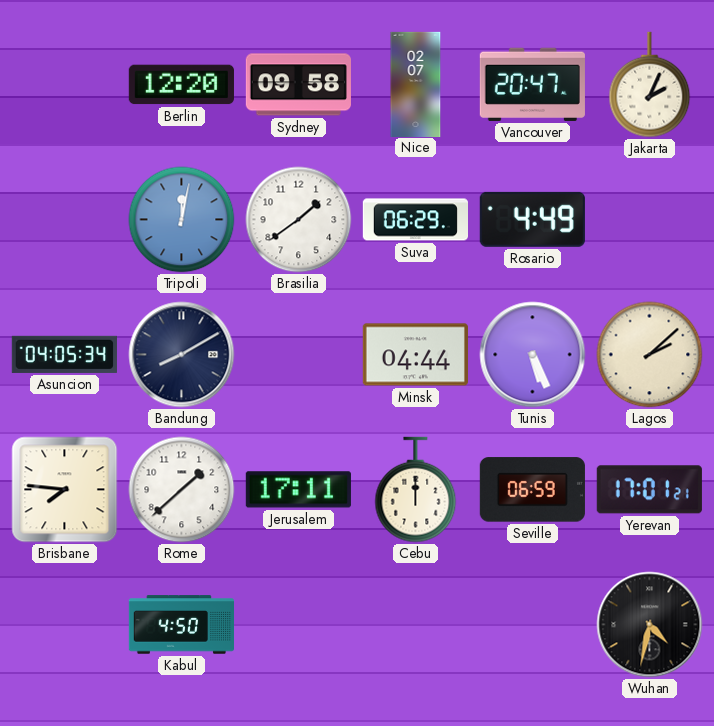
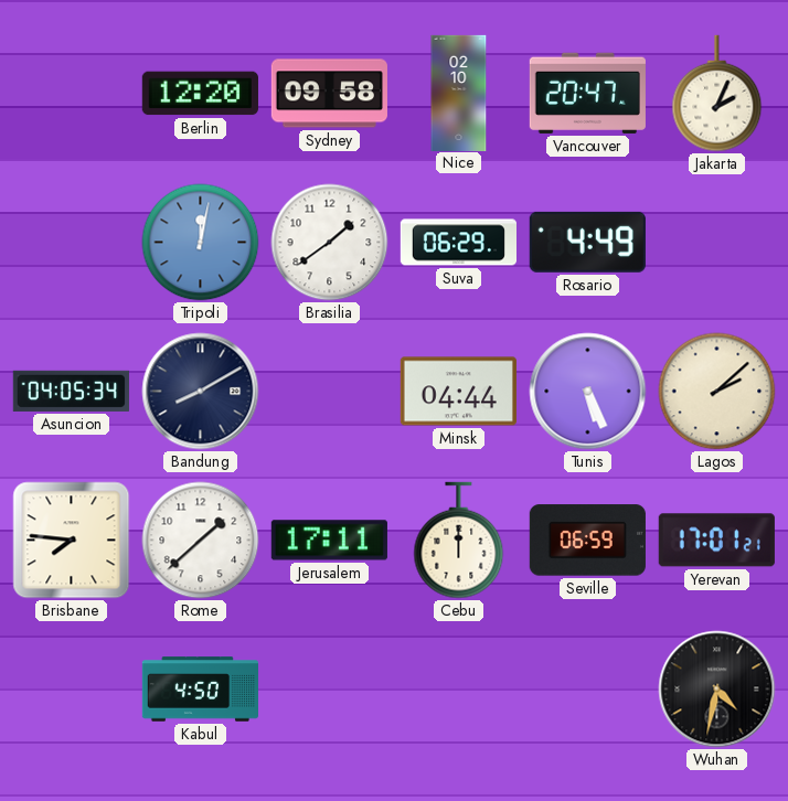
Nice: 02:07 -> 02:10 (459, 93)
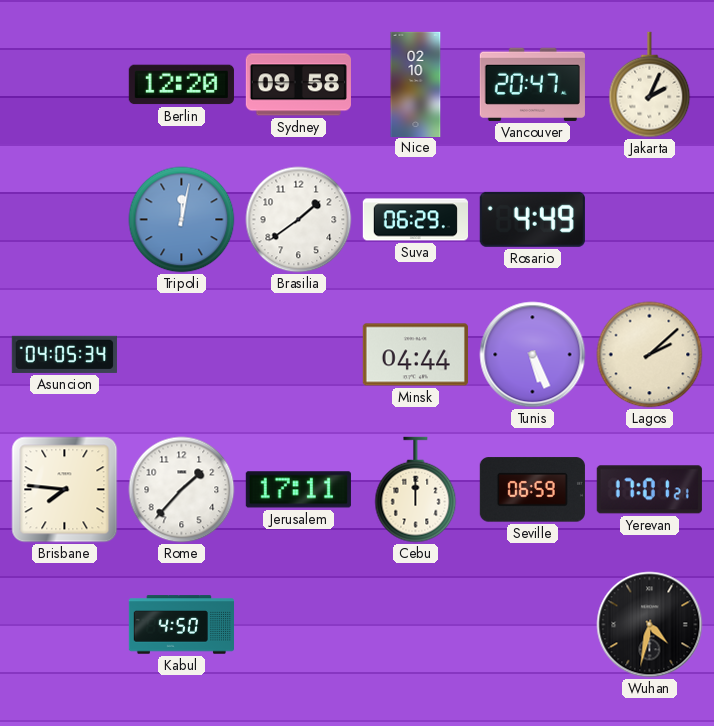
Bandung: 8:10 -> none (201, 392)
Rome: 1:38 -> 1:37 (182, 490)
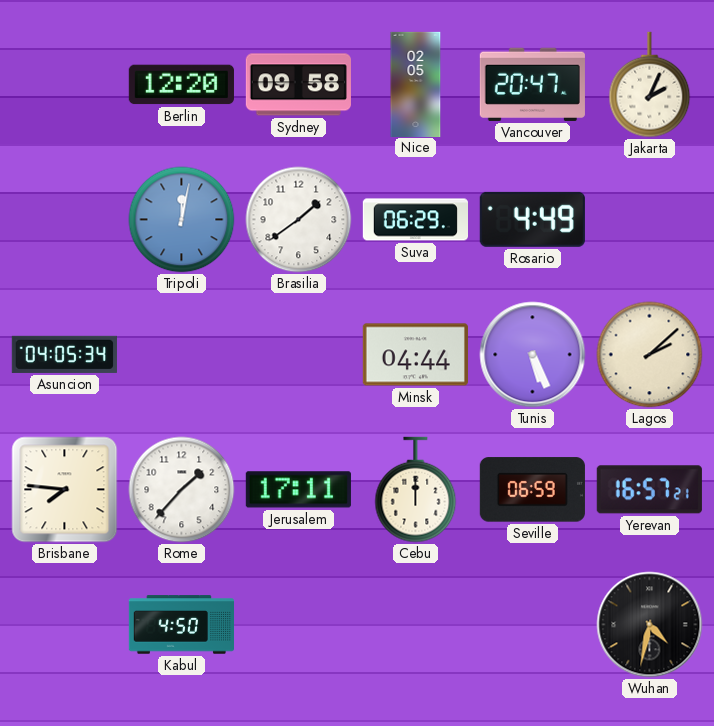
Nice: 02:10 -> 02:05 (416, 84)
Yerevan: 17:01 -> 16:57 (649, 490)
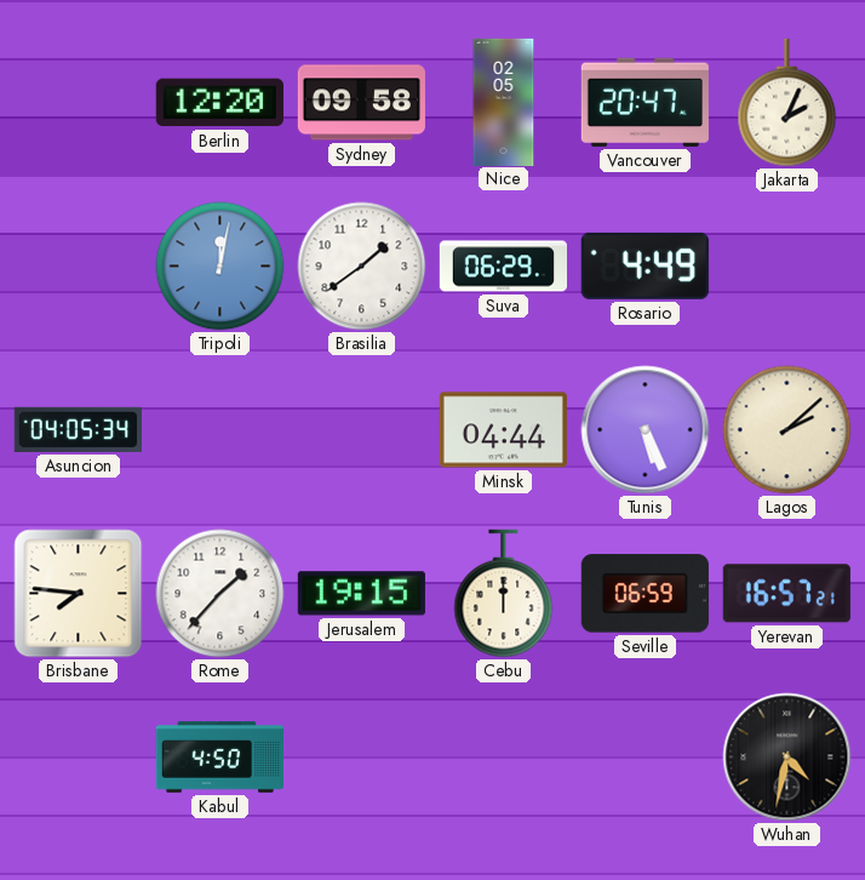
Jerusalem: 17:11 -> 19:15 (361, 594)
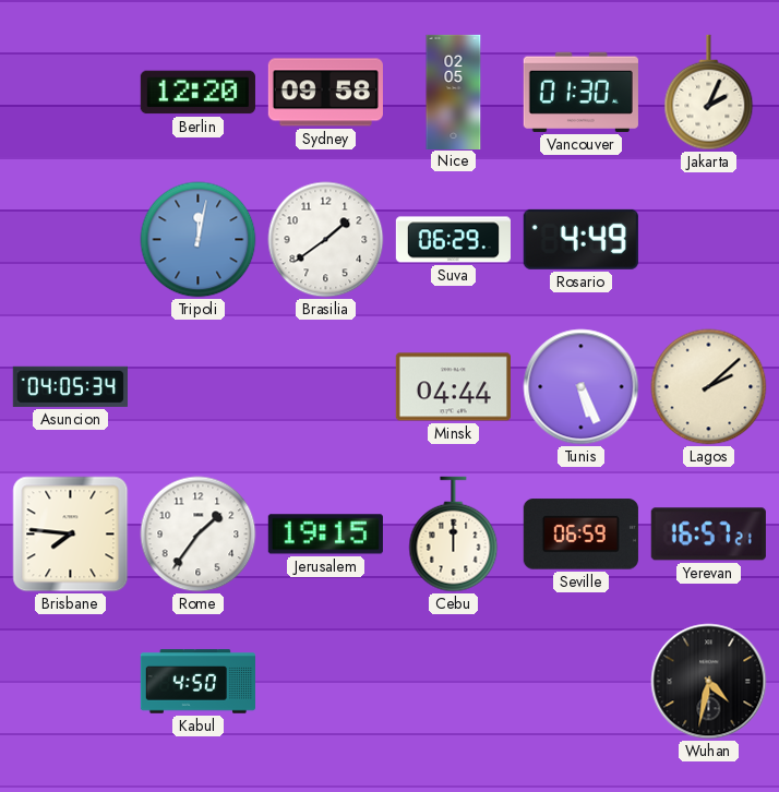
Vancouver: 20:47 -> 01:30 (580, 92)
Rome: 1:37 -> 1:36 (199, 535)
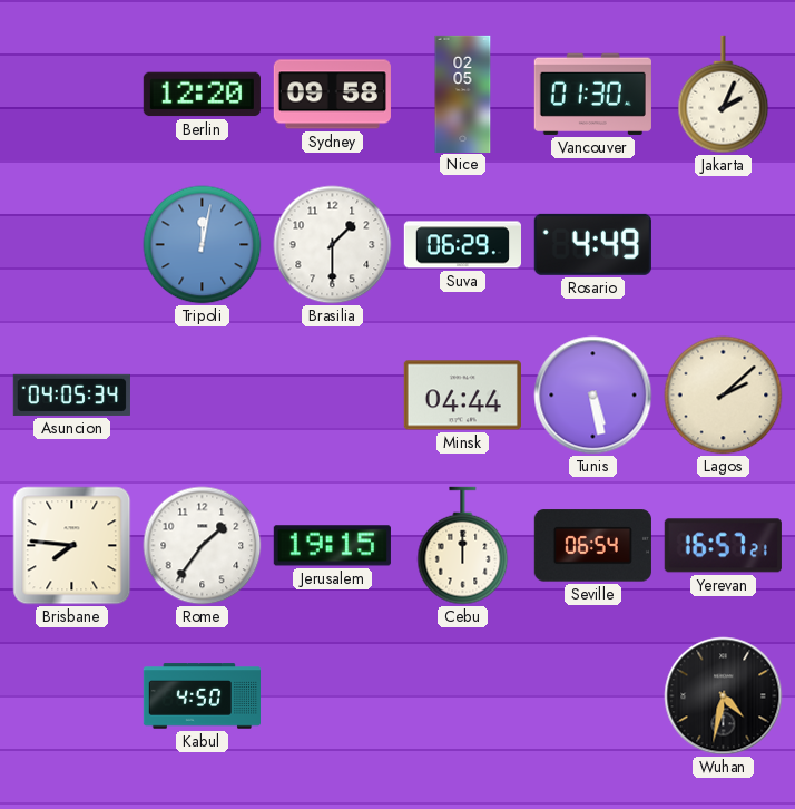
Brasilia: 1:39 -> 1:30 (333, 245)
Tunis: 5:26 -> 5:28 (593, 396)
Seville: 06:59 -> 06:54 (592, 546)
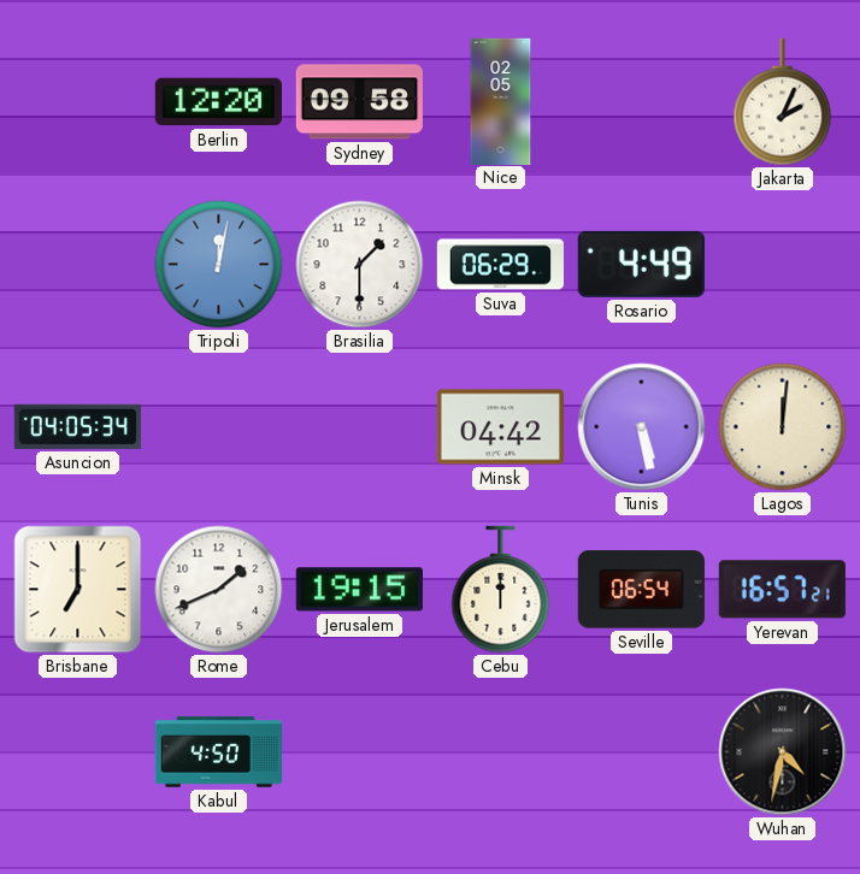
Vancouver: 01:30 -> none (592, 94)
Minsk: 04:44 -> 04:42 (500, 427)
Lagos: 2:08 -> 12:01 (783, 427)
Brisbane: 7:46 -> 7:00 (78, 590)
Rome: 1:36 -> 1:41 (219, 590)
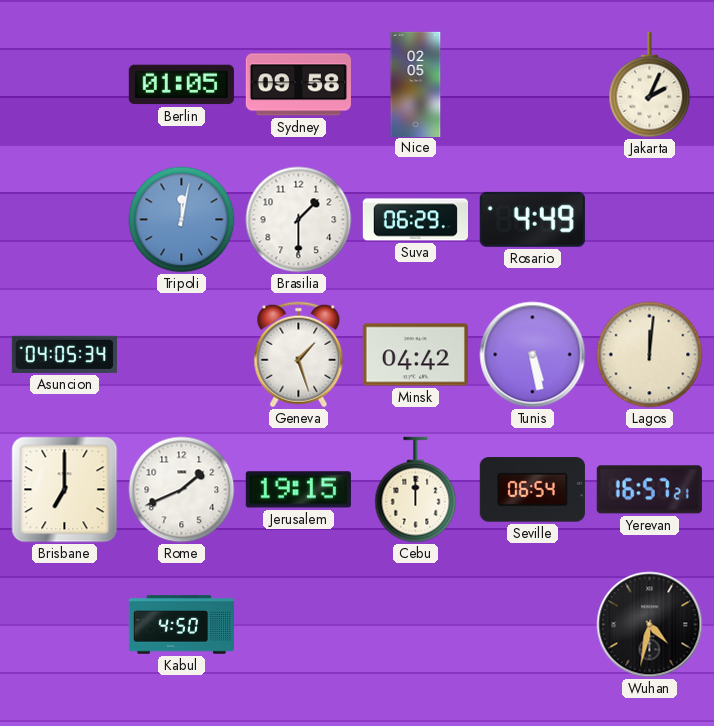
Berlin: 12:20 -> 01:05 (181, 85)
Geneva: none -> 1:27 (299, 355)
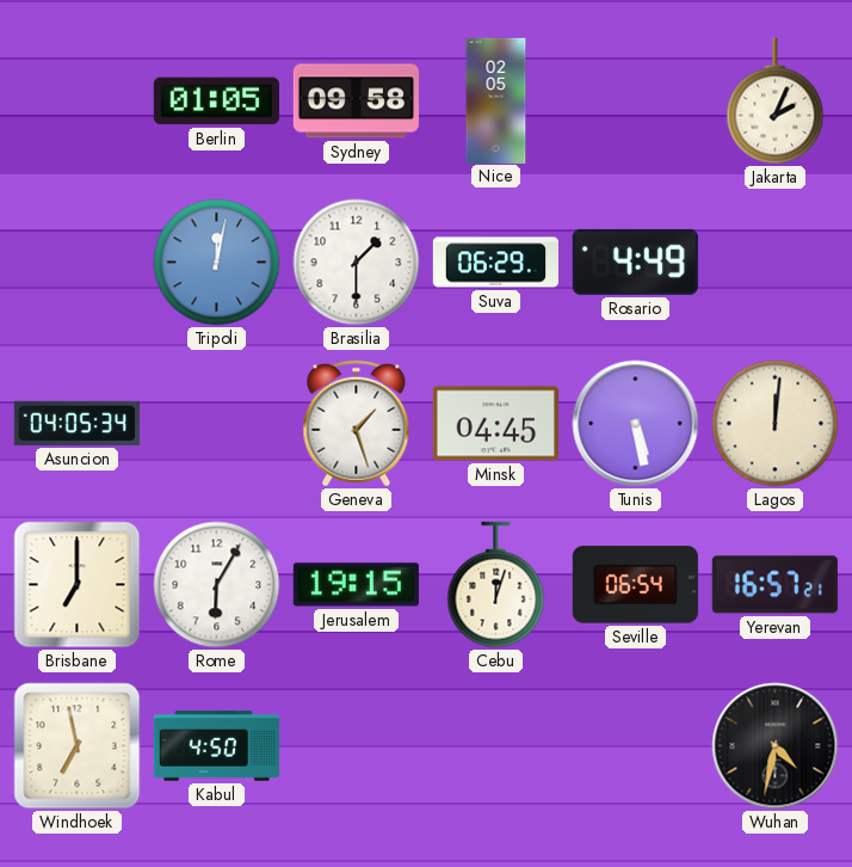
Minsk: 04:42 -> 04:45 (495, 424)
Rome: 1:41 -> 6:05 (217, 585)
Cebu: 12:00 -> 12:03 (496, 585)
Windhoek: none -> 6:58 (78, 746)
